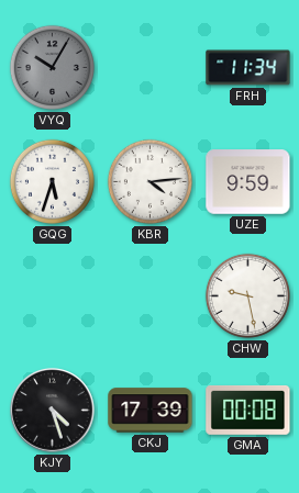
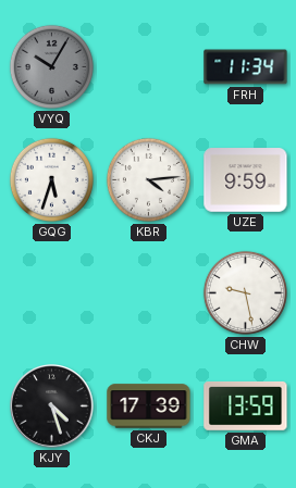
GMA: 00:08 -> 13:59 (246, 405)
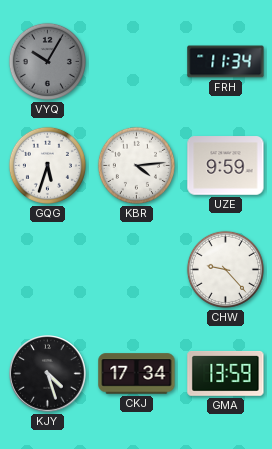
CHW: 9:28 -> 9:23 (225, 269)
CKJ: 17:39 -> 17:34 (137, 374)
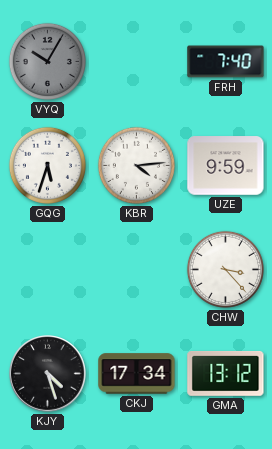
FRH: 11:34 -> 7:40 (226, 62)
CHW: 9:23 -> 3:23 (225, 269)
GMA: 13:59 -> 13:12 (226, 373)
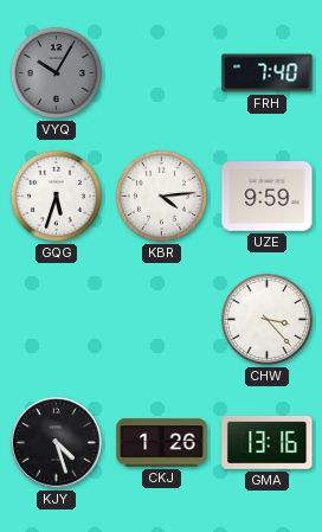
CKJ: 17:34 -> 1:26 (162, 443)
GMA: 13:12 -> 13:16 (268, 442)
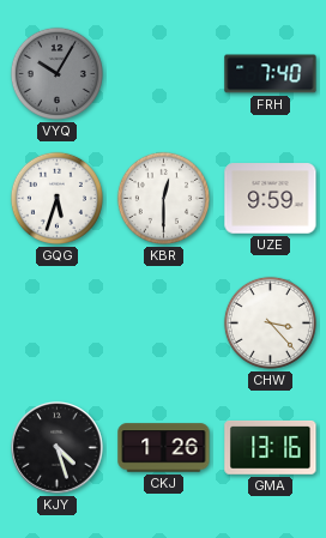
KBR: 4:14 -> 12:30 (163, 198)
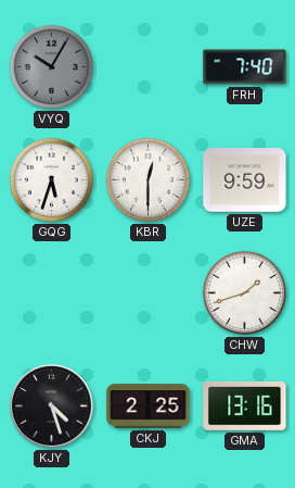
CHW: 3:23 -> 1:42 (244, 292)
CKJ: 1:26 -> 2:25 (149, 406)
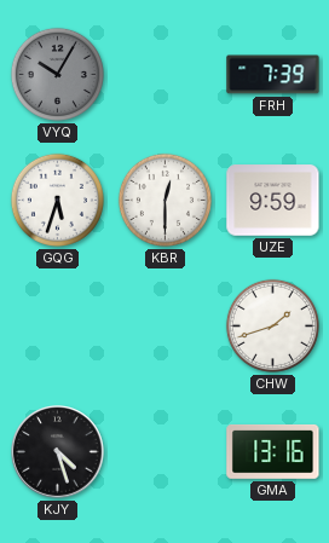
FRH: 7:40 -> 7:39 (273, 75)
CKJ: 2:25 -> none (149, 406)
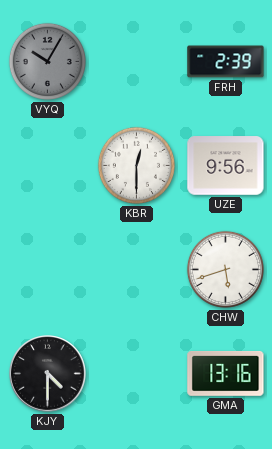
FRH: 7:39 -> 2:39 (226, 62)
GQG: 5:33 -> none (57, 200)
UZE: 9:59 -> 9:56 (226, 166)
CHW: 1:42 -> 5:42 (225, 269)
KJY: 4:27 -> 4:30 (48, 374)
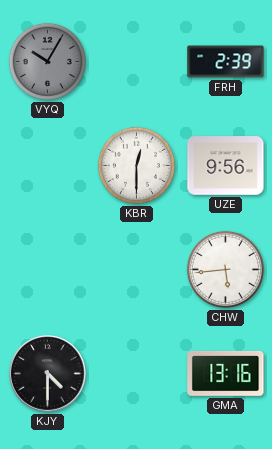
CHW: 5:42 -> 5:44 (225, 269)
